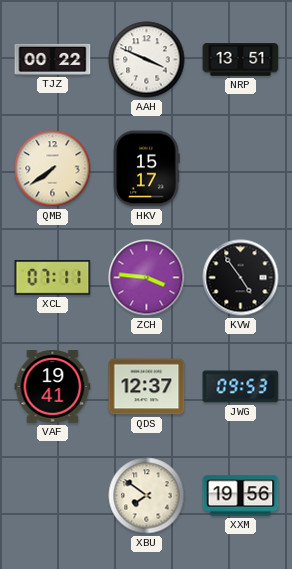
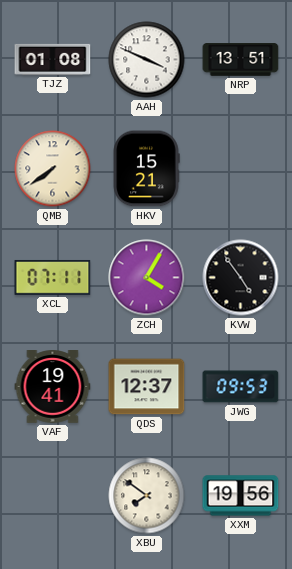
TJZ: 00:22 -> 01:08 (53, 59)
HKV: 15:17 -> 15:21 (146, 169)
ZCH: 3:46 -> 4:05 (147, 278)
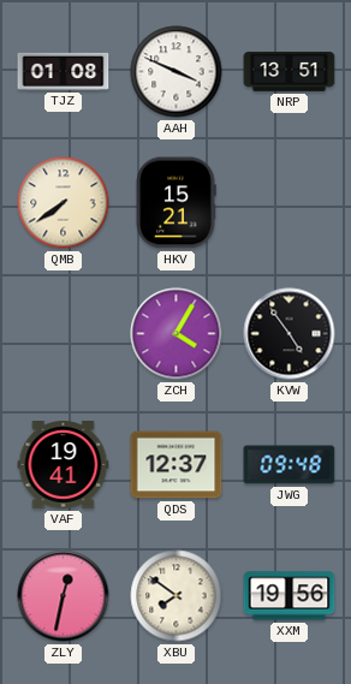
XCL: 07:11 -> none (53, 277)
JWG: 09:53 -> 09:48 (290, 465)
ZLY: none -> 12:32 (64, 596)
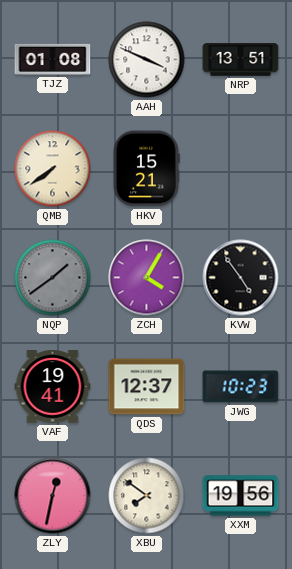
NQP: none -> 1:39 (53, 278)
JWG: 09:48 -> 10:23 (241, 387)
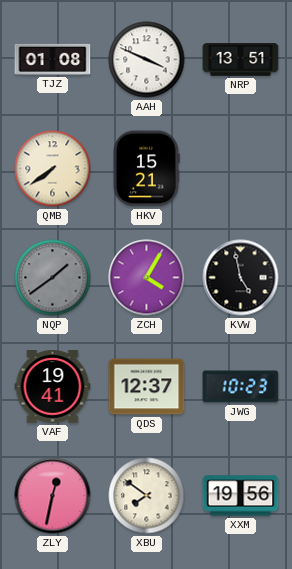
KVW: 4:54 -> 4:58 (241, 278)
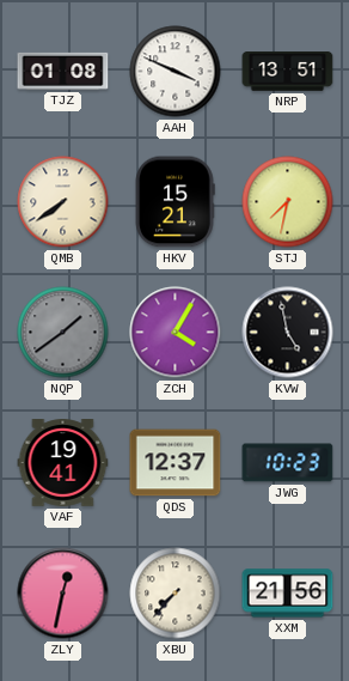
STJ: none -> 7:32 (288, 202)
XBU: 7:51 -> 7:37 (176, 594)
XXM: 19:56 -> 21:56 (288, 594)
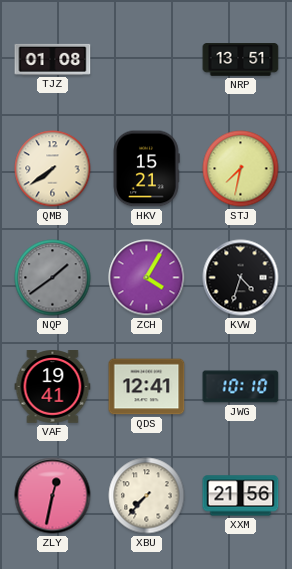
AAH: 3:49 -> none (176, 72)
KVW: 4:58 -> 4:33 (241, 278)
QDS: 12:37 -> 12:41 (147, 387)
JWG: 10:23 -> 10:10 (241, 387)
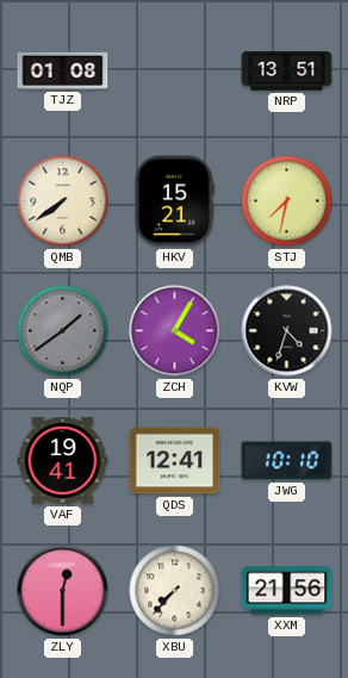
ZLY: 12:32 -> 12:30 (63, 591)
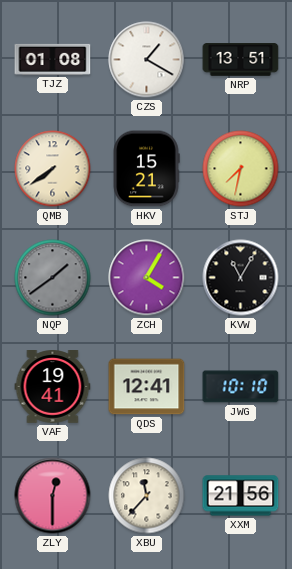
CZS: none -> 1:20 (147, 60)
KVW: 4:33 -> 11:05 (241, 278)
XBU: 7:37 -> 11:37 (147, 496)
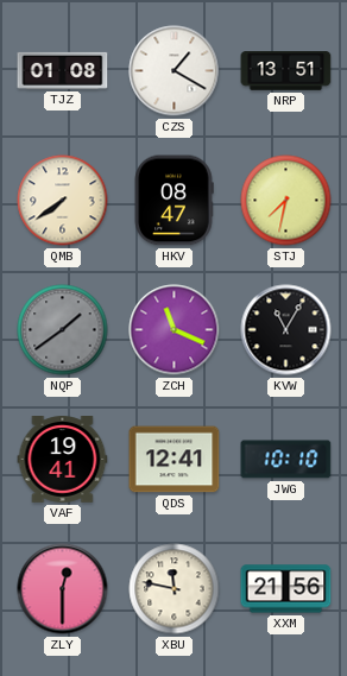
HKV: 15:21 -> 08:47 (173, 201)
ZCH: 4:05 -> 11:19 (175, 330)
XBU: 11:37 -> 11:47 (175, 589)
